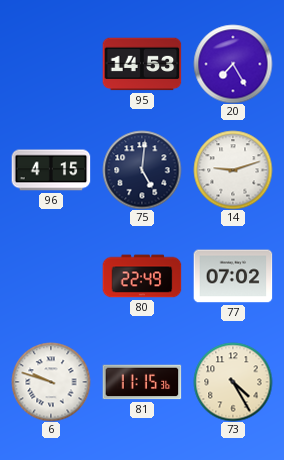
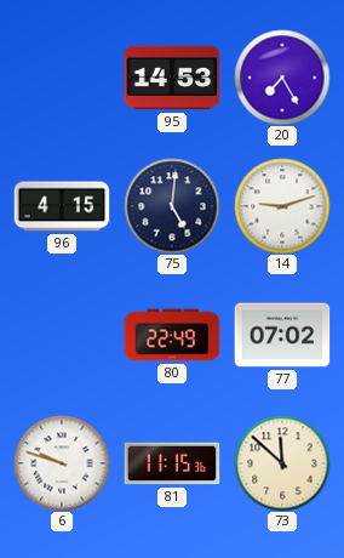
73: 4:25 -> 11:52 (282, 463)
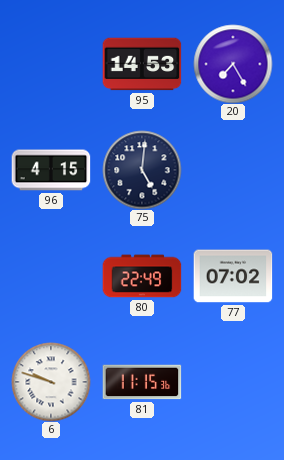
14: 9:12 -> none (282, 206)
73: 11:52 -> none (282, 463)
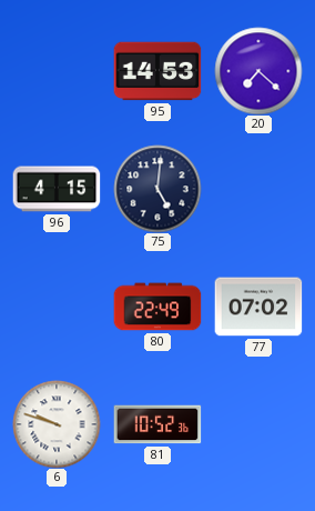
20: 7:25 -> 7:22 (258, 71)
81: 11:15 -> 10:52 (157, 424)
